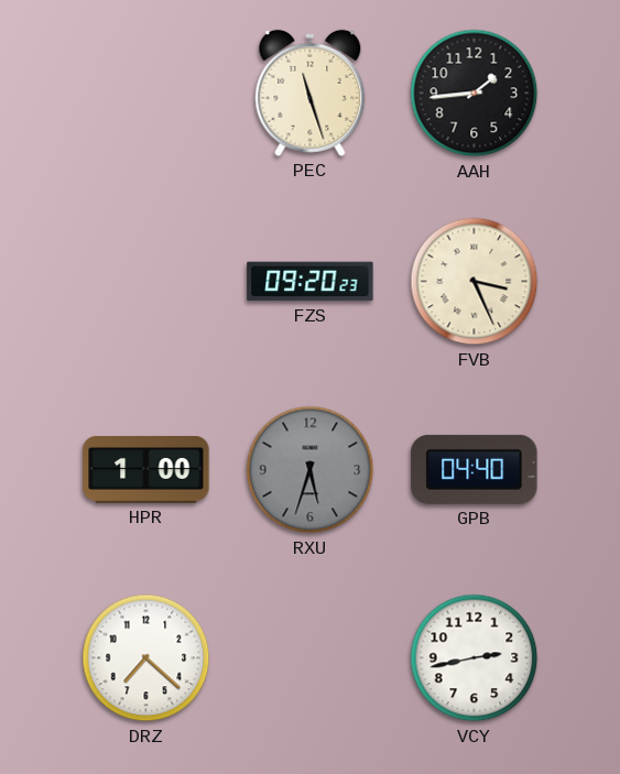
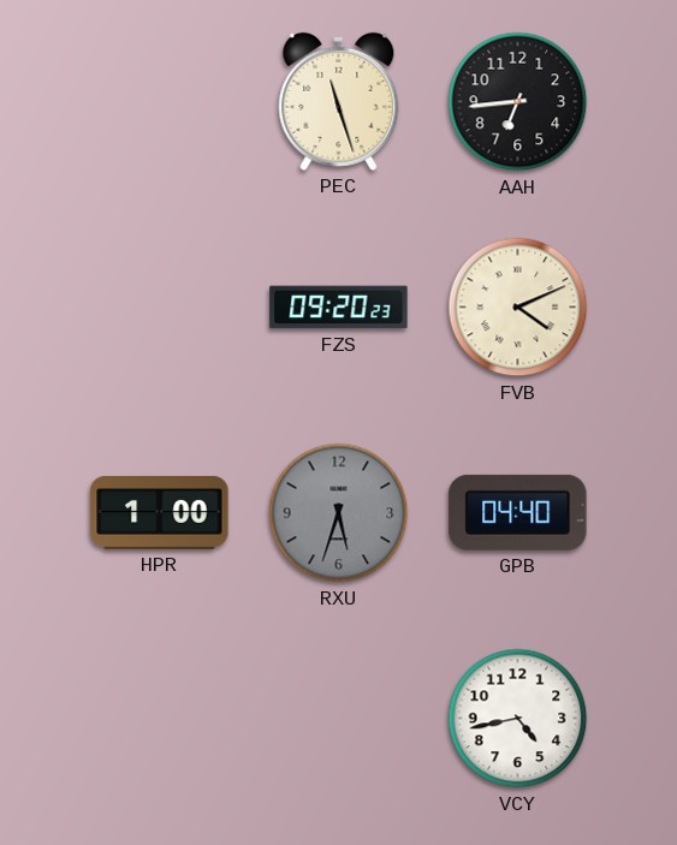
AAH: 1:44 -> 6:44 (518, 102)
FVB: 3:26 -> 4:11 (518, 308)
DRZ: 7:22 -> none (146, 658)
VCY: 2:43 -> 4:43 (518, 719)
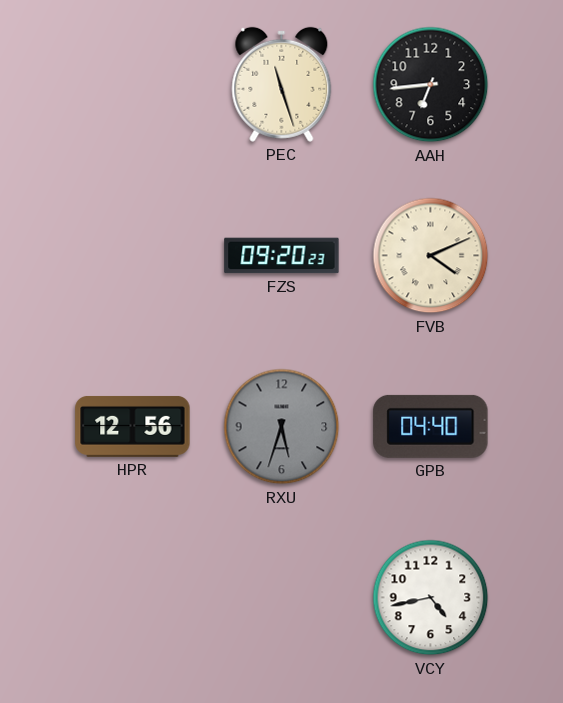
HPR: 1:00 -> 12:56 (133, 426)
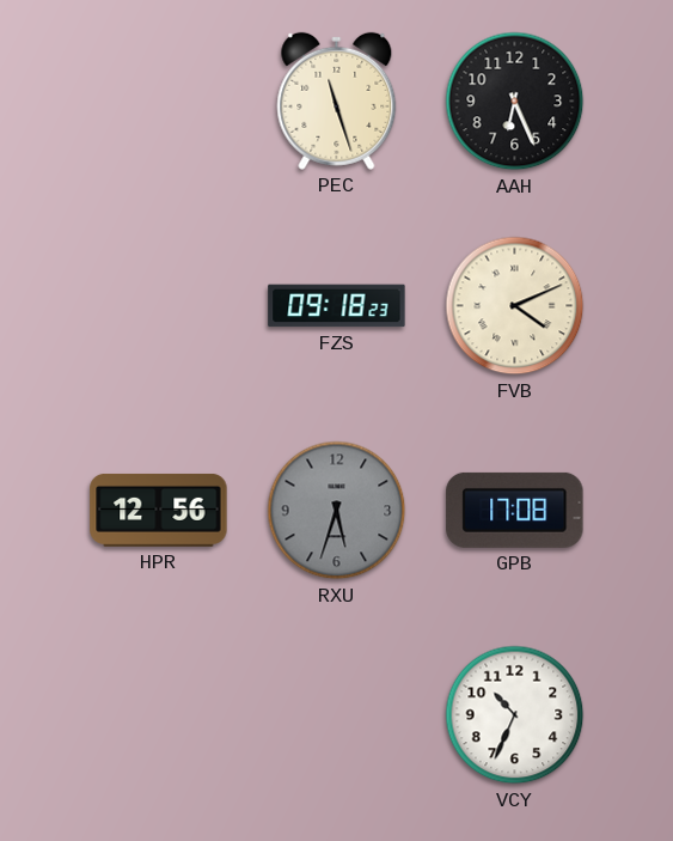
AAH: 6:44 -> 6:26 (515, 102)
FZS: 09:20 -> 09:18 (337, 306)
GPB: 04:40 -> 17:08 (515, 510)
VCY: 4:43 -> 10:34 (515, 715)
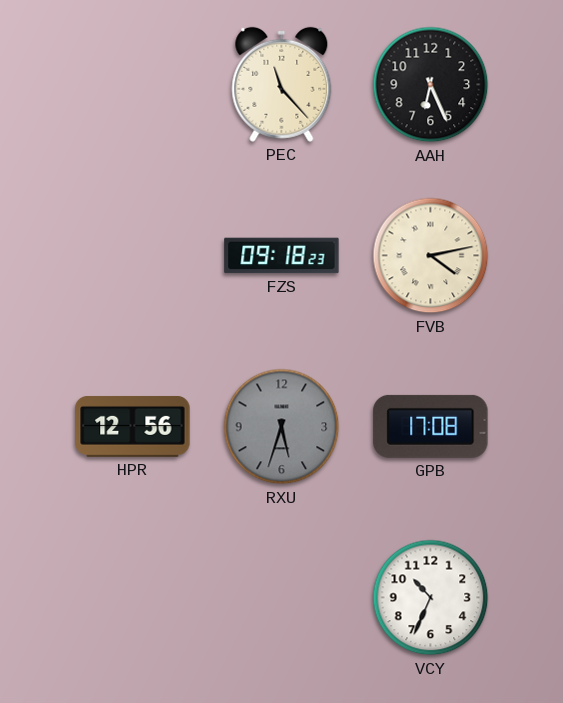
PEC: 11:27 -> 11:23 (282, 84)
FVB: 4:11 -> 4:13 (431, 256)
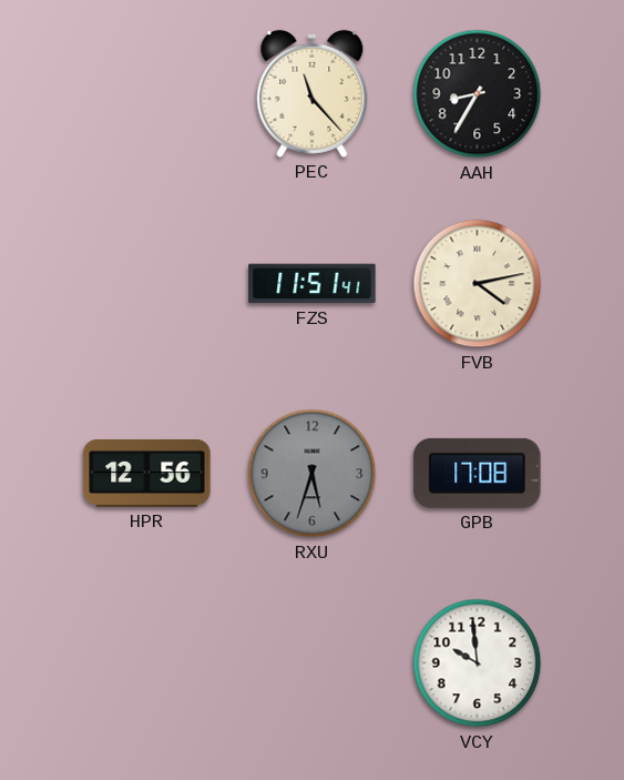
AAH: 6:26 -> 8:35 (478, 94)
FZS: 09:18 -> 11:51 (313, 284)
VCY: 10:34 -> 9:59 (478, 663)
